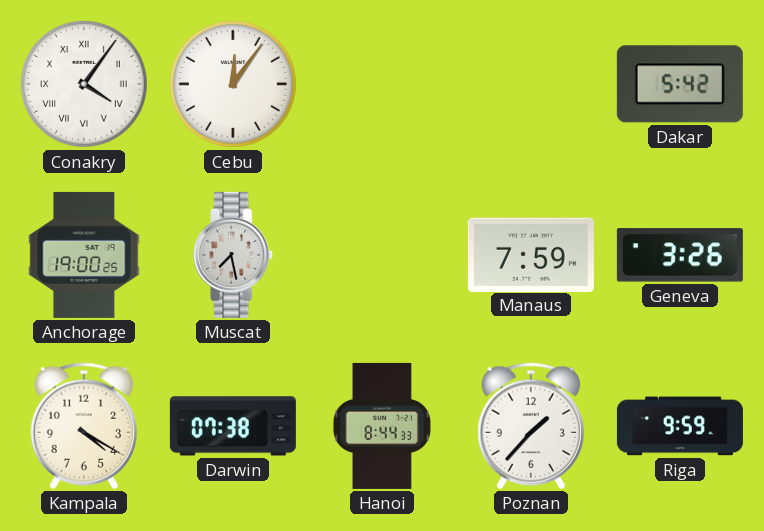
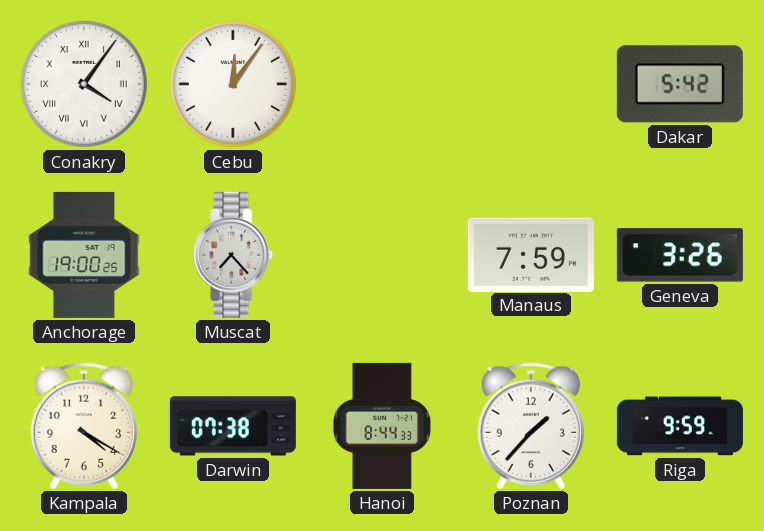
Muscat: 7:28 -> 7:23 (234, 255)
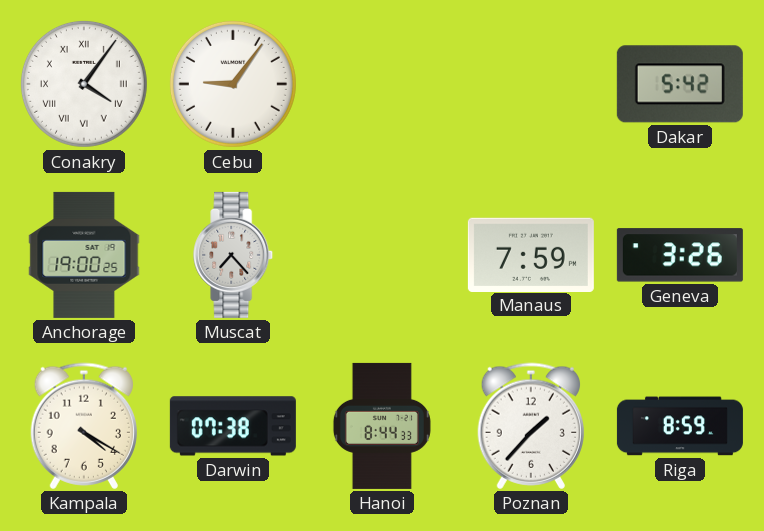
Cebu: 12:06 -> 9:06 (233, 84)
Riga: 9:59 -> 8:59 (680, 426)
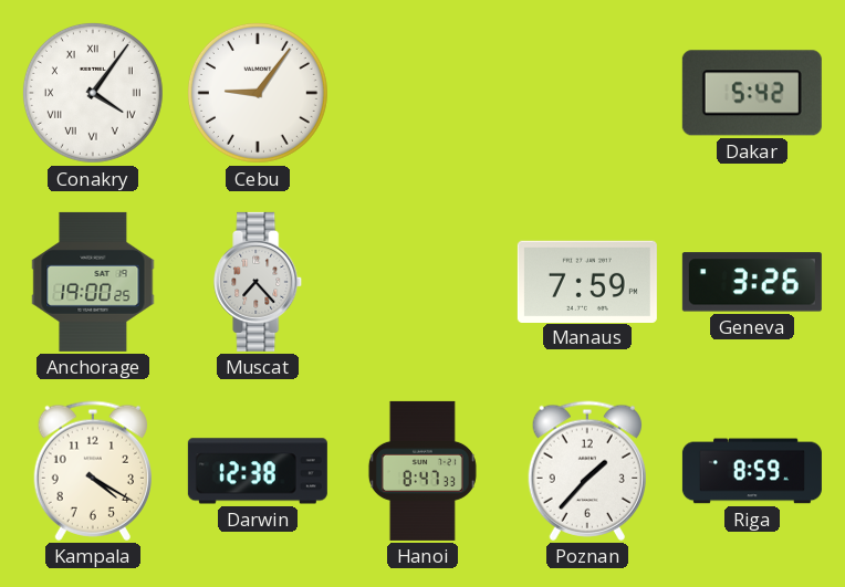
Darwin: 07:38 -> 12:38 (258, 471)
Hanoi: 8:44 -> 8:47 (422, 471)
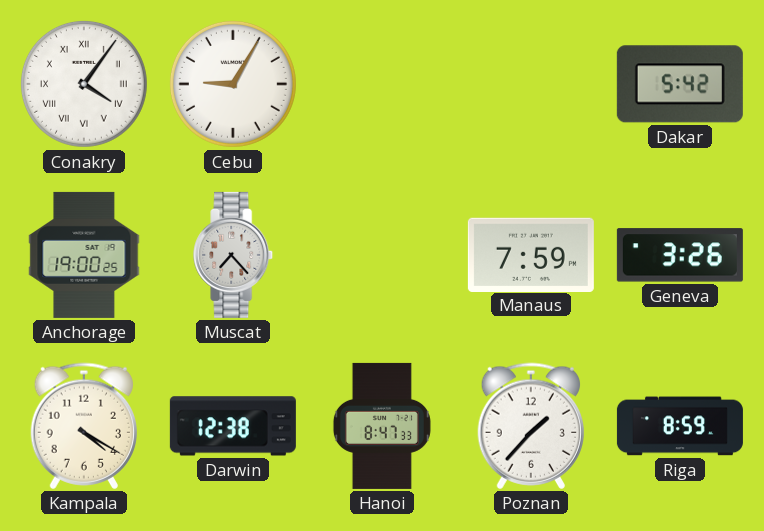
Cebu: 9:06 -> 9:05 (233, 84)
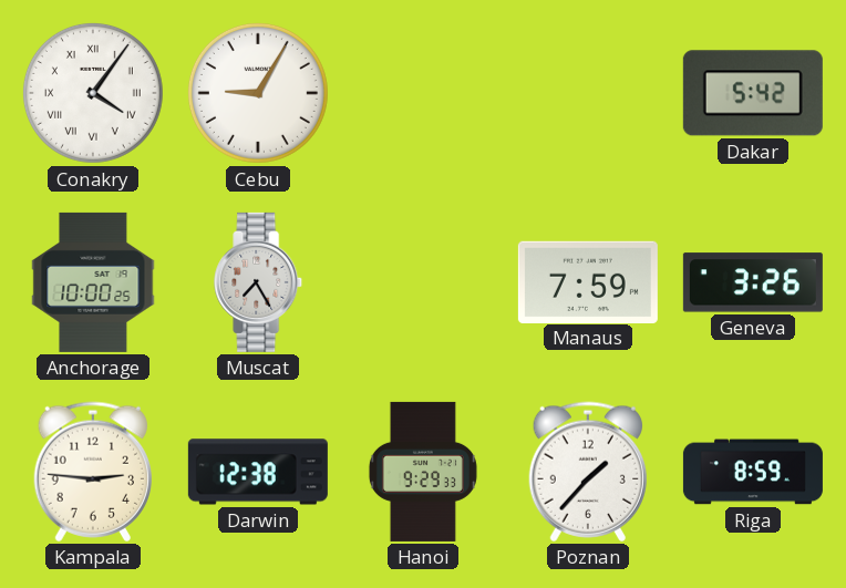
Anchorage: 19:00 -> 10:00 (93, 282)
Muscat: 7:23 -> 7:25 (259, 282)
Kampala: 4:20 -> 2:46 (92, 472)
Hanoi: 8:47 -> 9:29 (423, 472)
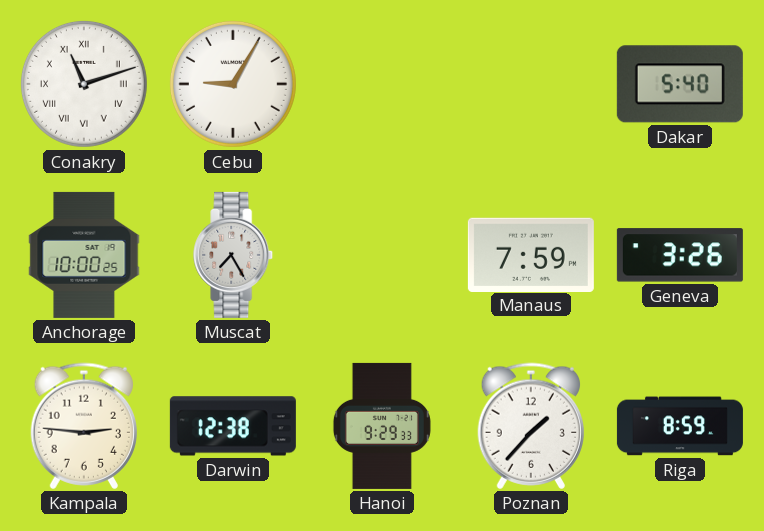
Conakry: 4:06 -> 11:12 (84, 84)
Dakar: 5:42 -> 5:40 (680, 84)
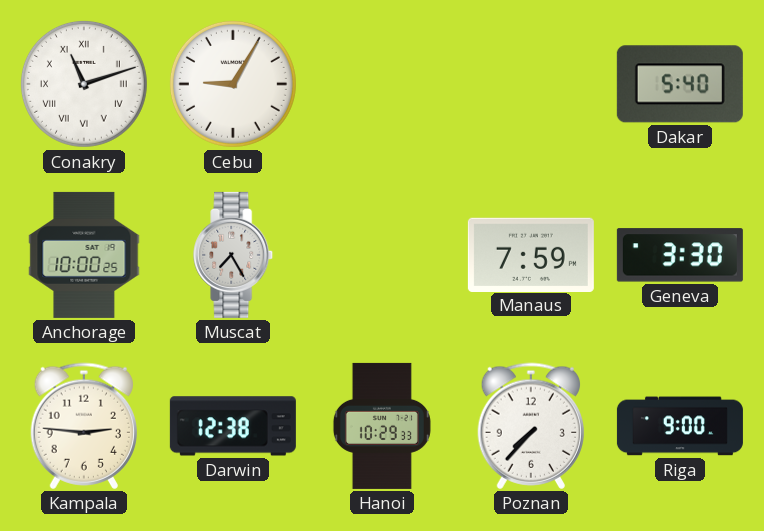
Geneva: 3:26 -> 3:30 (680, 255)
Hanoi: 9:29 -> 10:29 (382, 426)
Poznan: 1:37 -> 7:37 (530, 426)
Riga: 8:59 -> 9:00 (680, 426)
